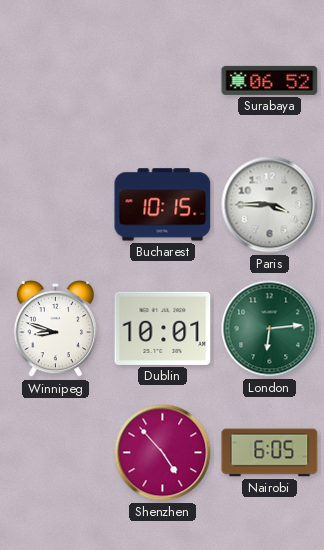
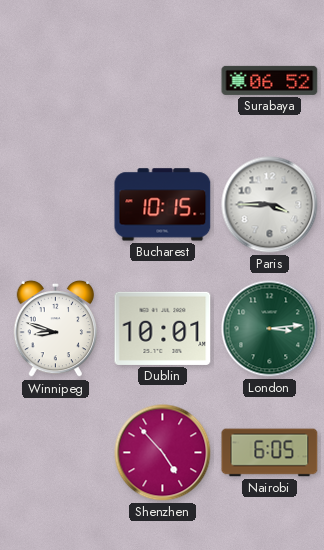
London: 6:14 -> 3:14 (270, 329)
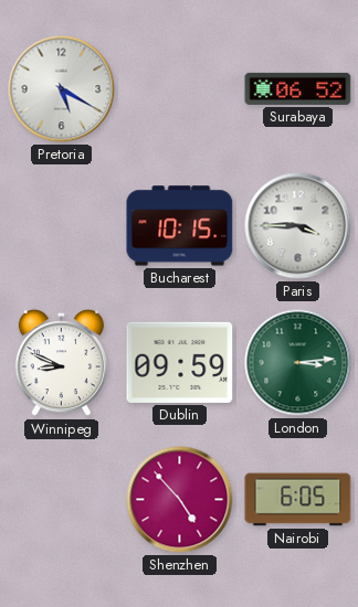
Pretoria: none -> 5:20 (62, 89)
Winnipeg: 8:48 -> 8:49 (61, 363)
Dublin: 10:01 -> 09:59 (180, 362)
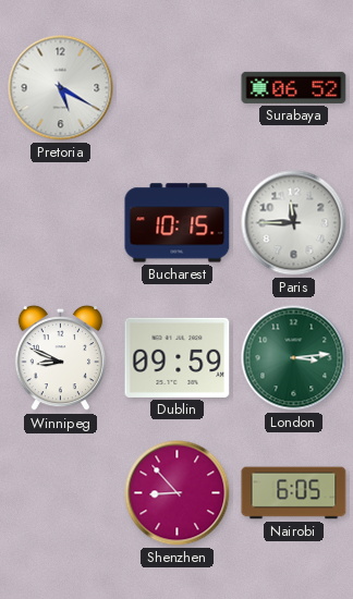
Paris: 3:45 -> 11:45 (294, 223)
Shenzhen: 4:53 -> 8:53 (178, 493)
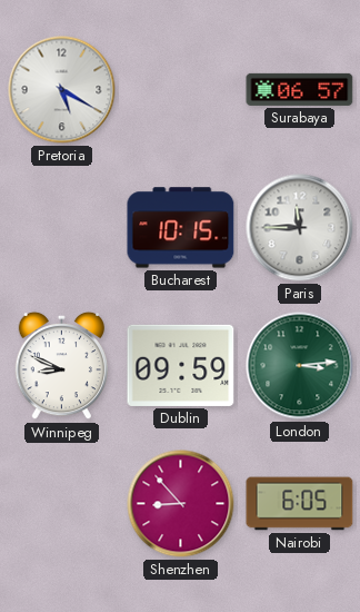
Surabaya: 06:52 -> 06:57 (300, 89)
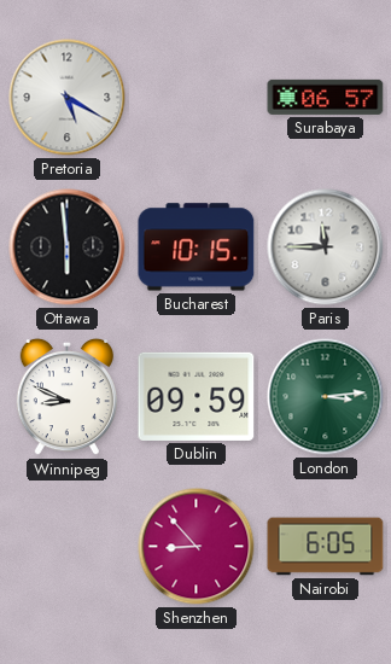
Ottawa: none -> 5:59 (68, 247)
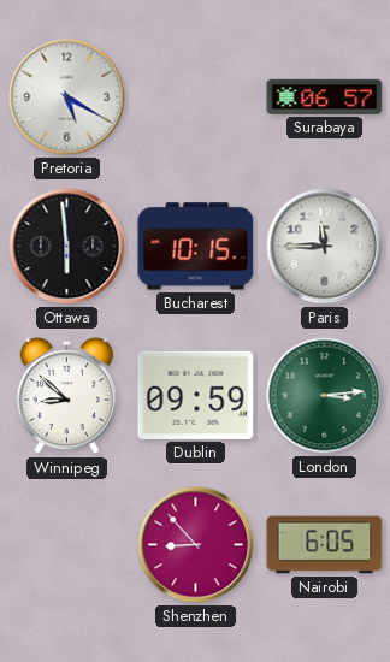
Winnipeg: 8:49 -> 8:52 (66, 396)
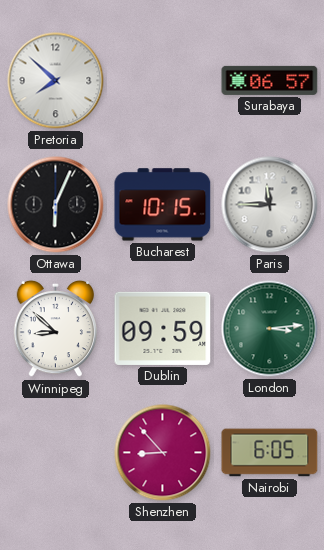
Pretoria: 5:20 -> 7:52 (56, 81)
Ottawa: 5:59 -> 6:04 (56, 205)
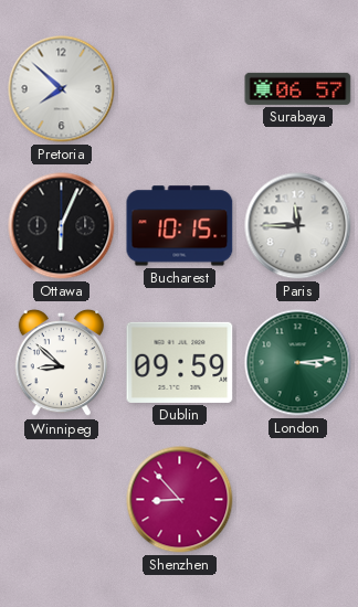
Nairobi: 6:05 -> none (270, 453)
